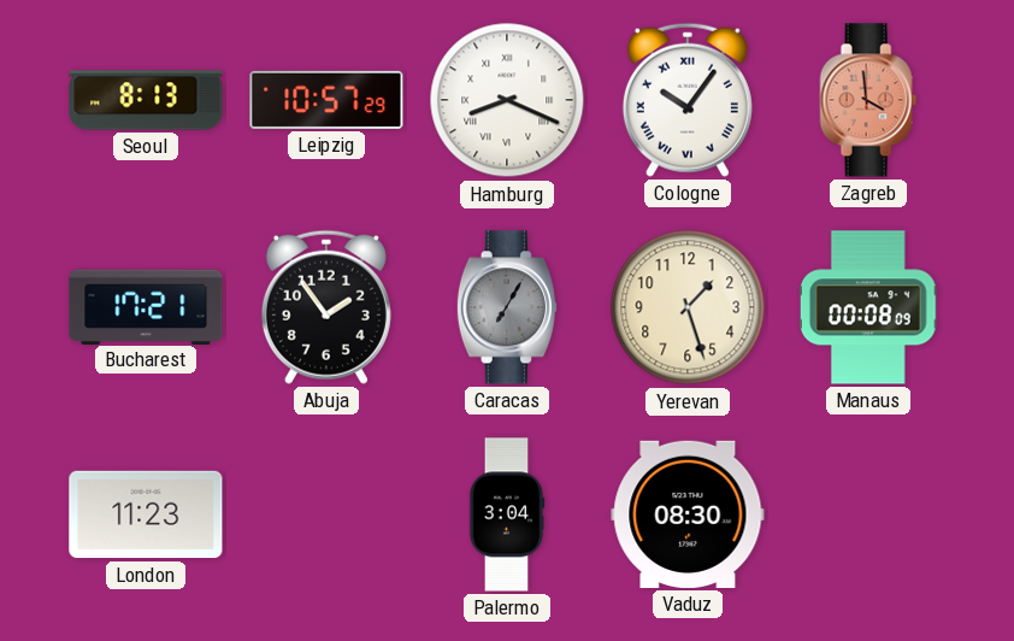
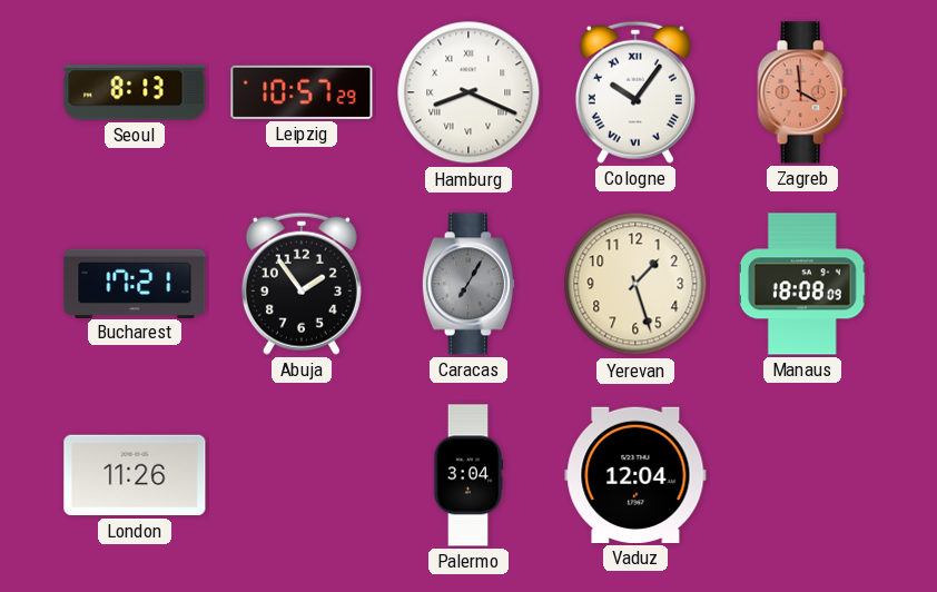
Manaus: 00:08 -> 18:08 (802, 284)
London: 11:23 -> 11:26 (135, 475)
Vaduz: 08:30 -> 12:04 (635, 475)
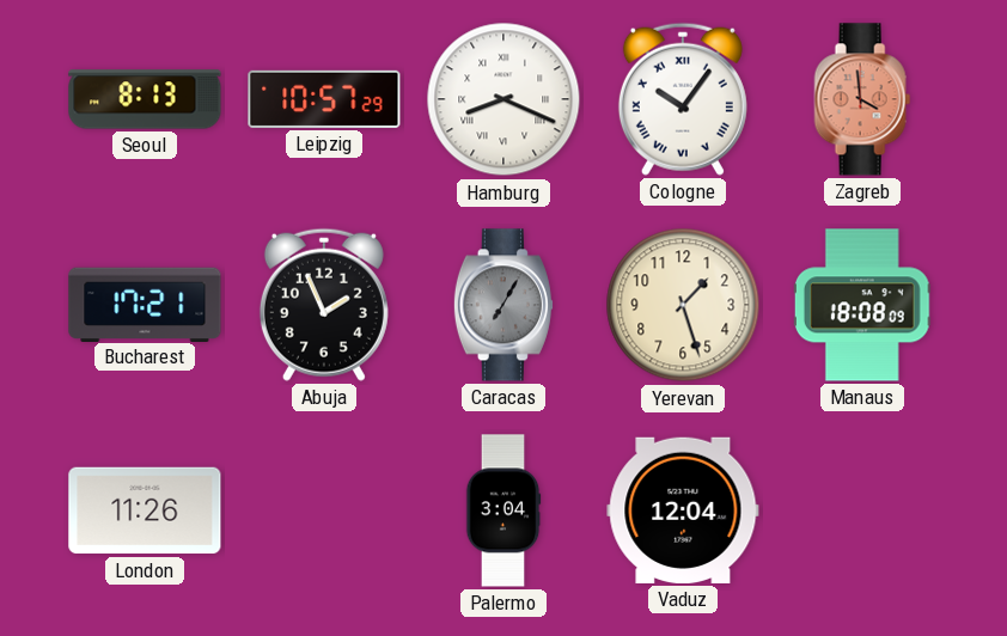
Abuja: 1:54 -> 1:56 (324, 305)
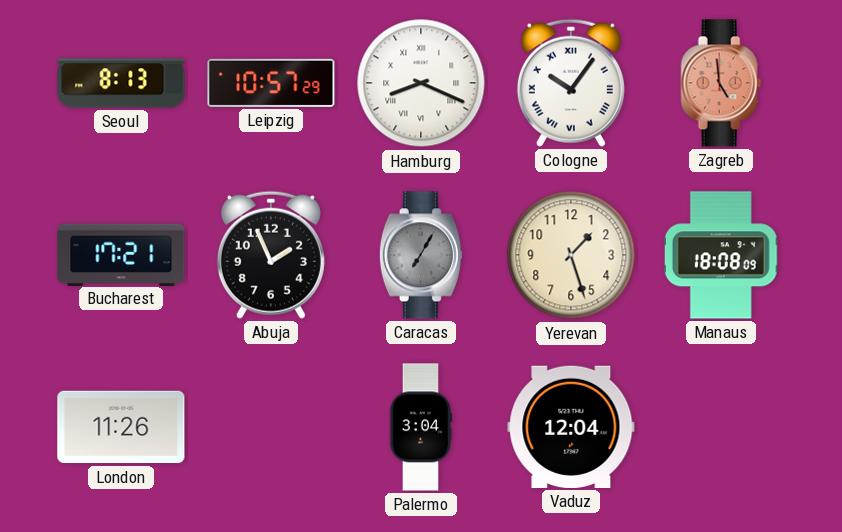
Zagreb: 3:59 -> 4:59 (721, 83)
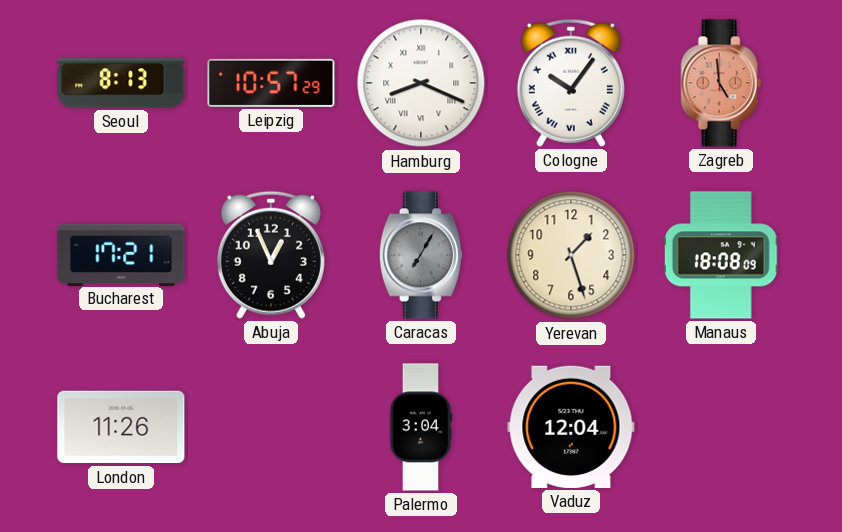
Abuja: 1:56 -> 12:56 (271, 255)
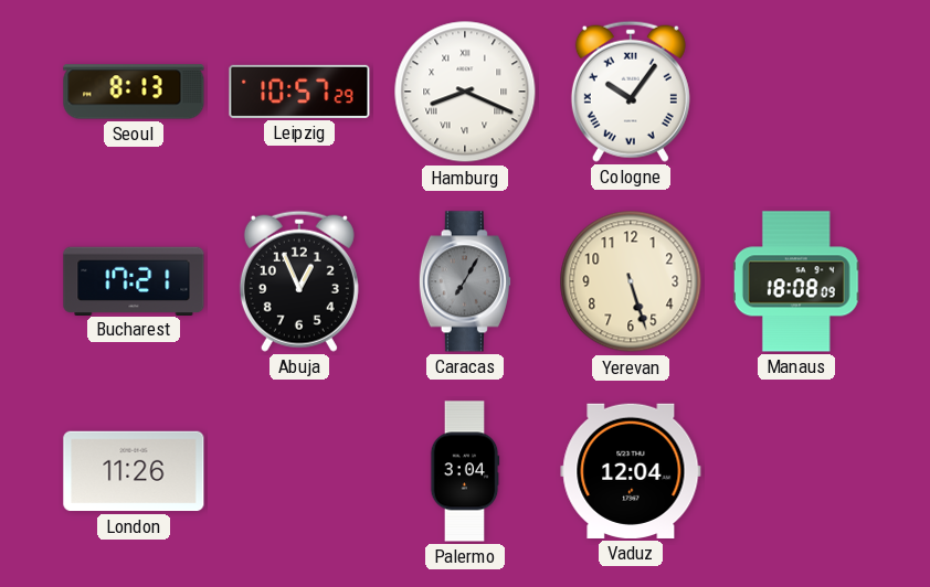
Zagreb: 4:59 -> none (721, 83)
Yerevan: 1:27 -> 5:27 (631, 281)
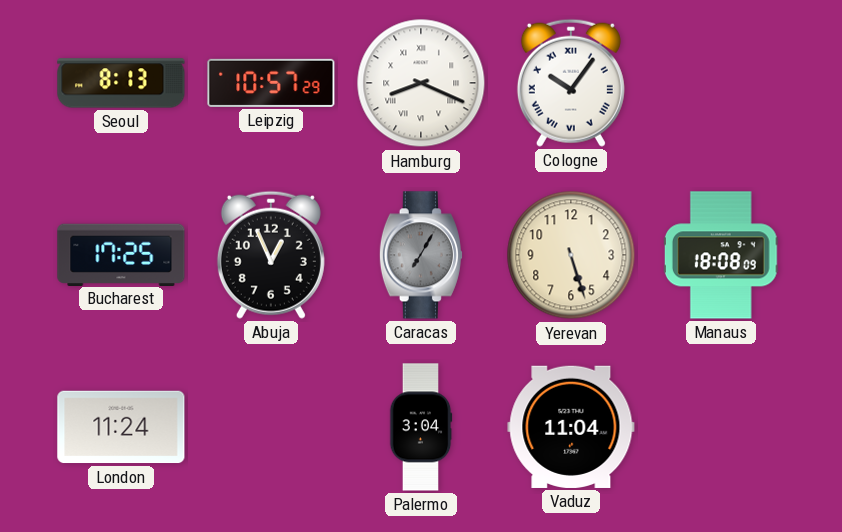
Bucharest: 17:21 -> 17:25 (121, 254)
London: 11:26 -> 11:24 (121, 427)
Vaduz: 12:04 -> 11:04 (571, 427)
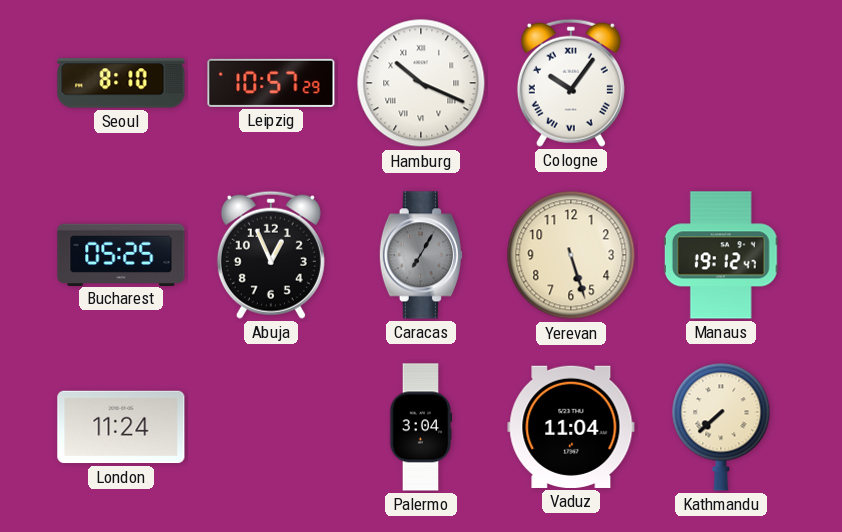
Seoul: 8:13 -> 8:10 (121, 83)
Hamburg: 8:19 -> 10:19 (421, 83)
Bucharest: 17:25 -> 05:25 (121, 254)
Manaus: 18:08 -> 19:12 (721, 255)
Kathmandu: none -> 7:38 (721, 427)
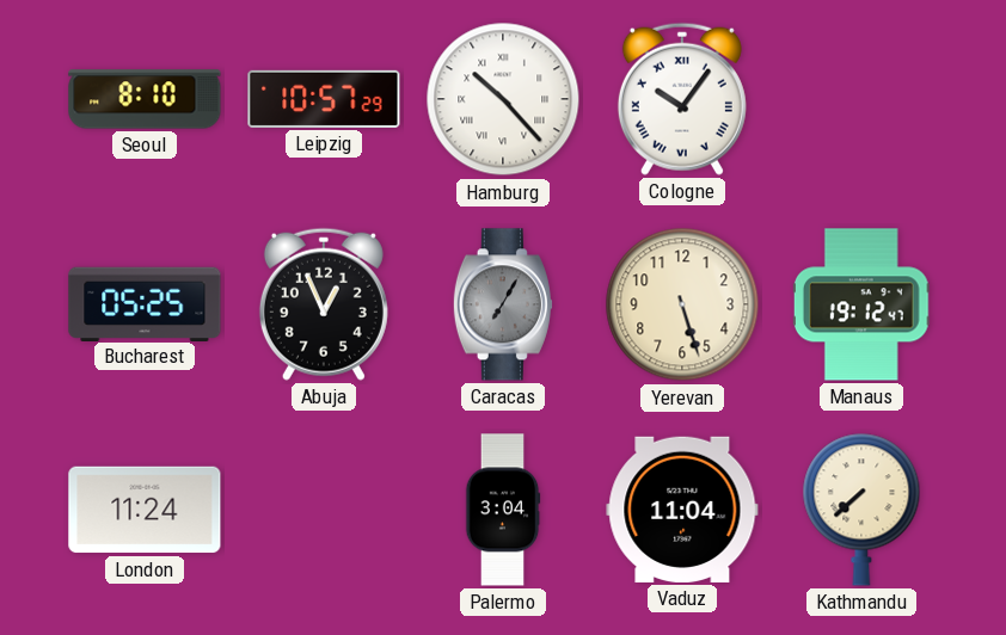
Hamburg: 10:19 -> 10:23 (503, 99)
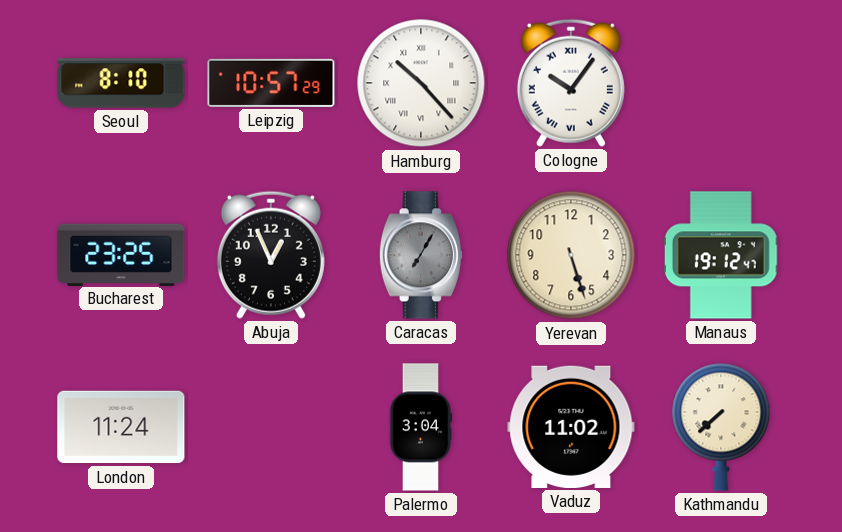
Bucharest: 05:25 -> 23:25 (121, 254)
Vaduz: 11:04 -> 11:02 (571, 427)
